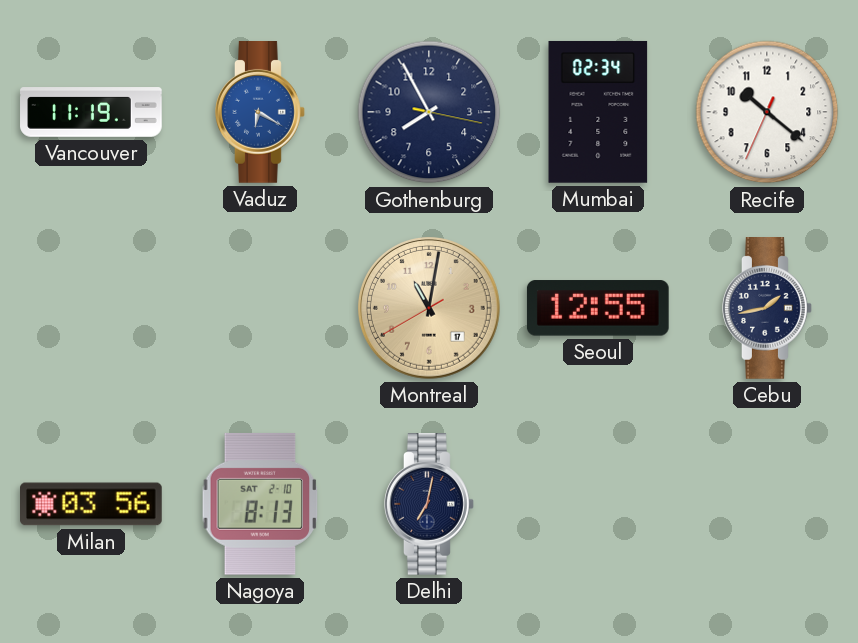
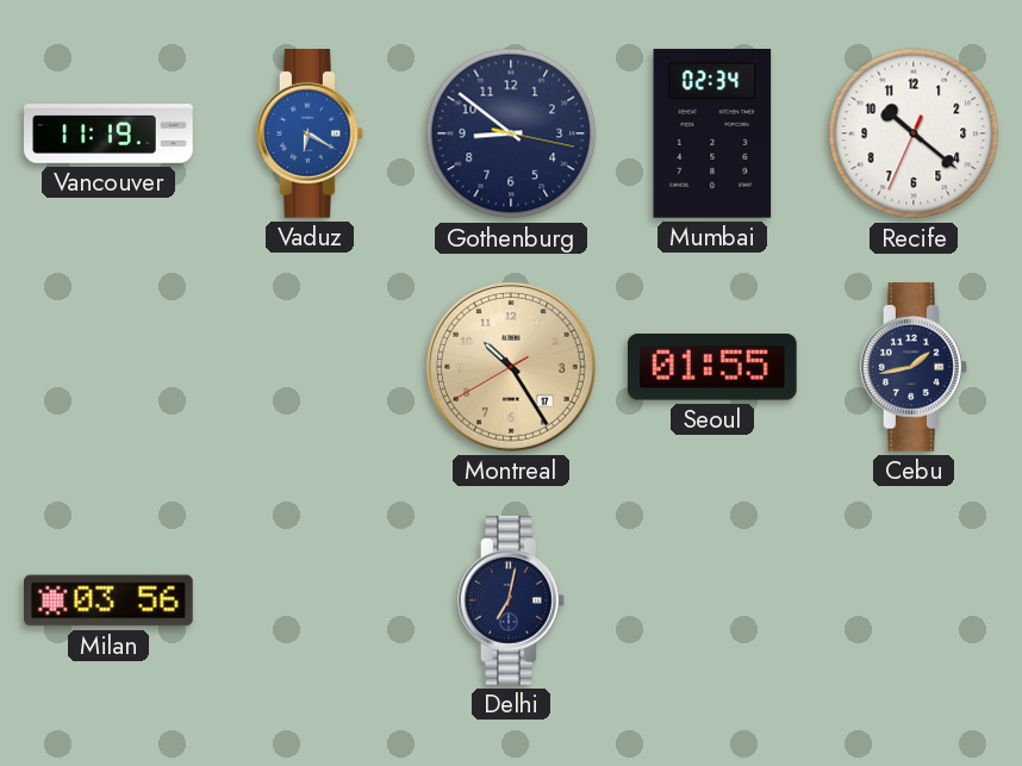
Gothenburg: 7:55 -> 8:51 (511, 133)
Montreal: 11:01 -> 10:24 (511, 367)
Seoul: 12:55 -> 01:55 (712, 367)
Nagoya: 8:13 -> none (260, 504)
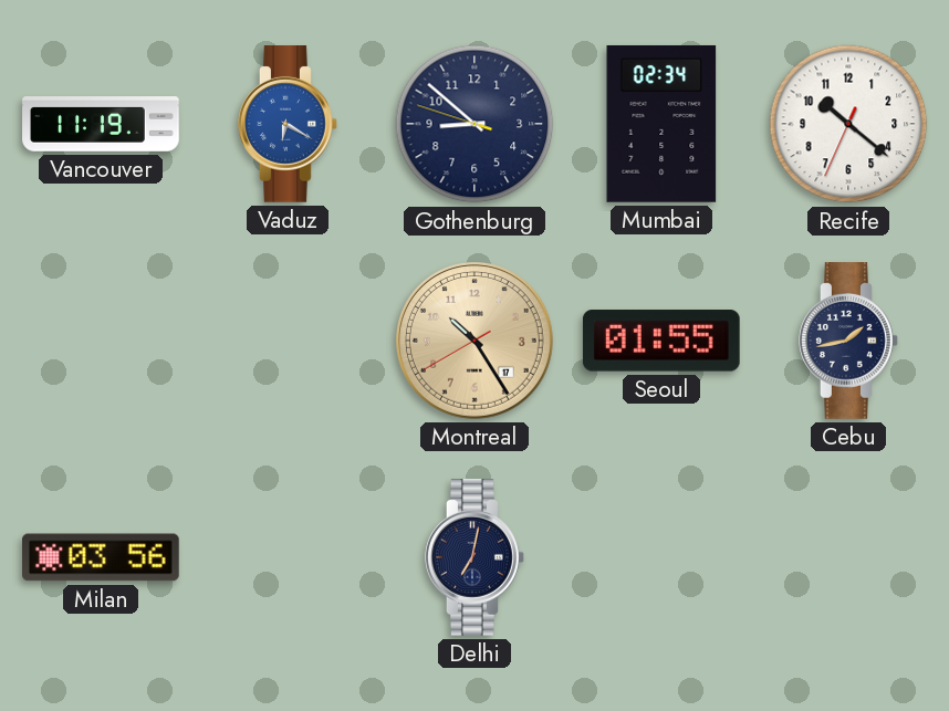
Gothenburg: 8:51:17 -> 8:51:48 (474, 124)
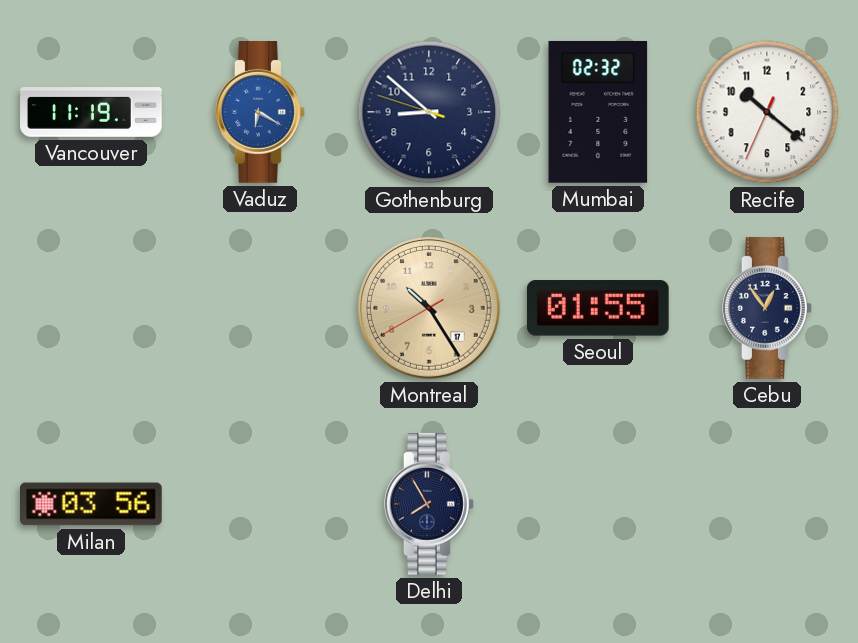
Mumbai: 02:34 -> 02:32 (598, 112)
Cebu: 1:43 -> 12:54 (768, 309)
Delhi: 7:02 -> 7:55 (430, 505)
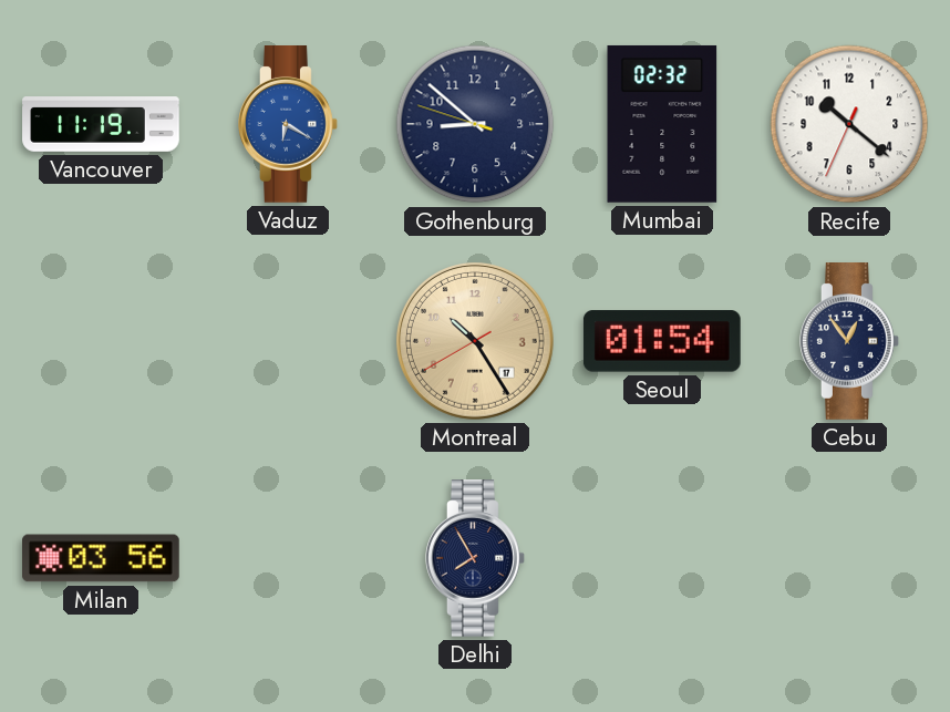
Seoul: 01:55 -> 01:54 (662, 341)
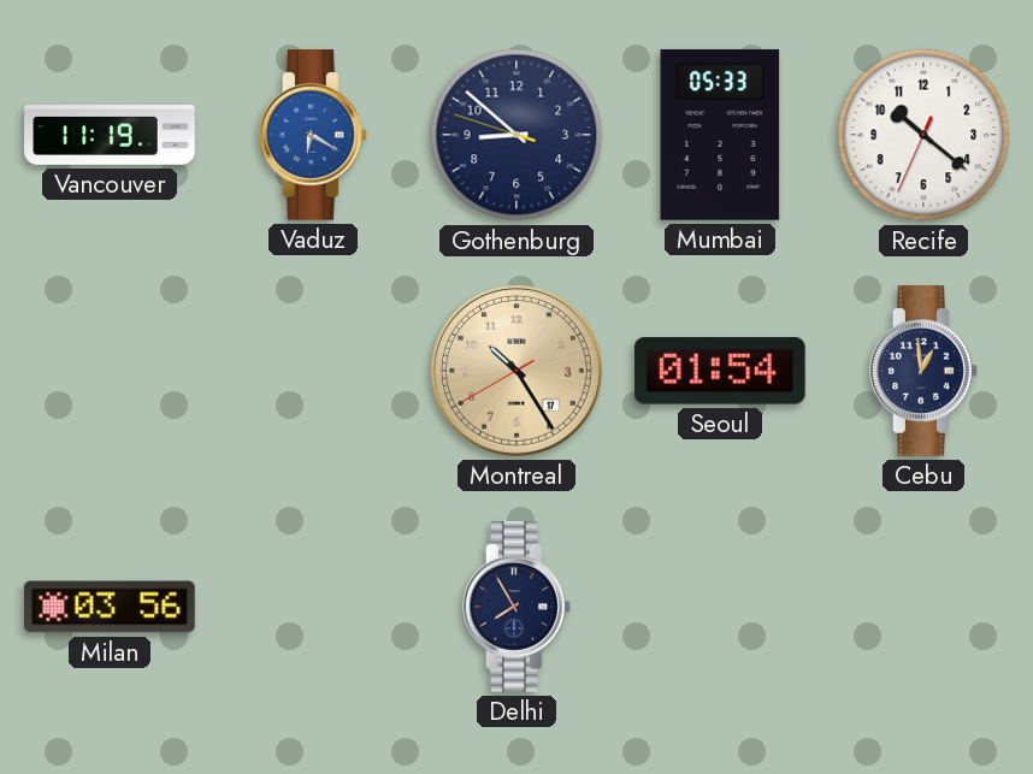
Mumbai: 02:32 -> 05:33 (720, 135)
Cebu: 12:54 -> 12:59 (925, 372)
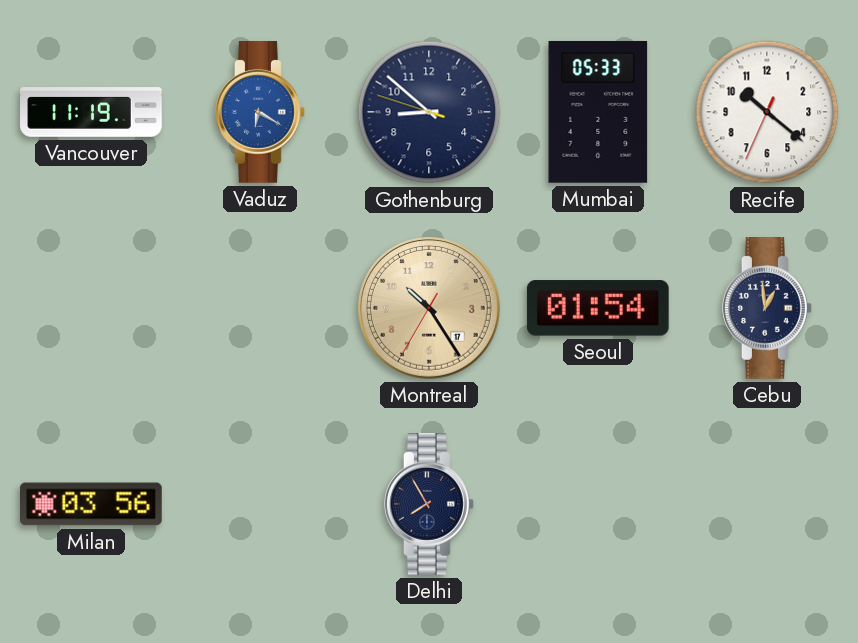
Montreal: 10:24:40 -> 10:24:35 (429, 308)
